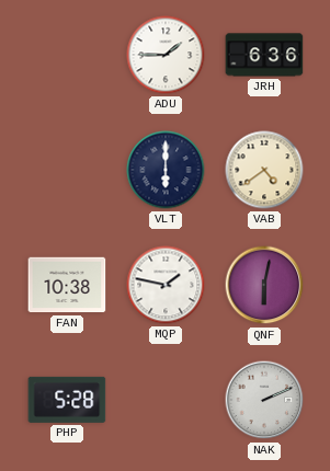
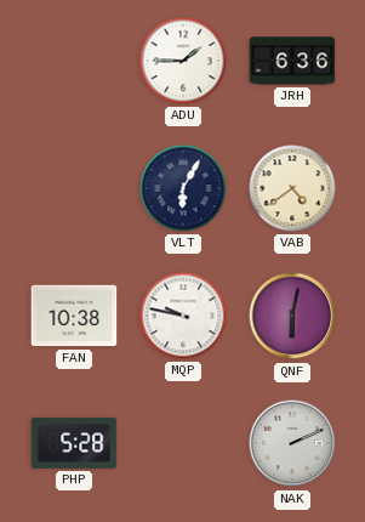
VLT: 6:00 -> 6:05 (183, 188)
MQP: 1:47 -> 9:47 (183, 316)
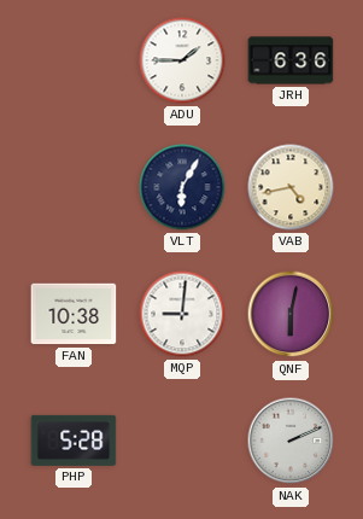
VAB: 4:39 -> 4:43 (291, 187)
MQP: 9:47 -> 9:01 (182, 314)
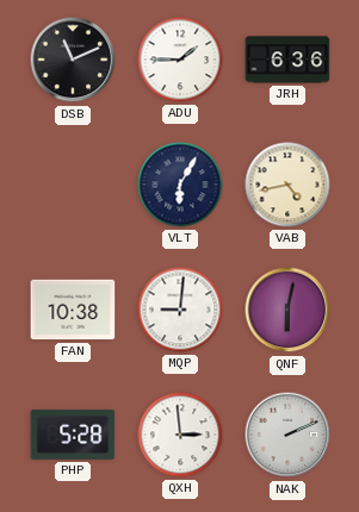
DSB: none -> 11:11 (73, 60)
QXH: none -> 2:59 (180, 435)
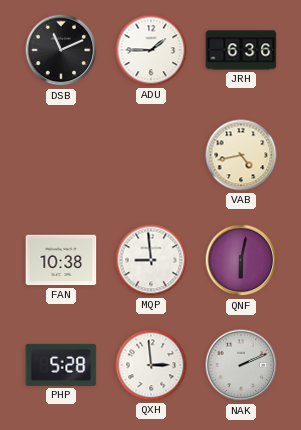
VLT: 6:05 -> none (180, 185)
MQP: 9:01 -> 8:59 (151, 260)
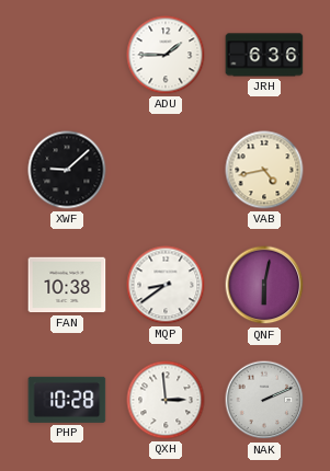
DSB: 11:11 -> none (61, 50)
XWF: none -> 9:08 (67, 170)
MQP: 8:59 -> 8:39 (166, 285)
PHP: 5:28 -> 10:28 (67, 400)
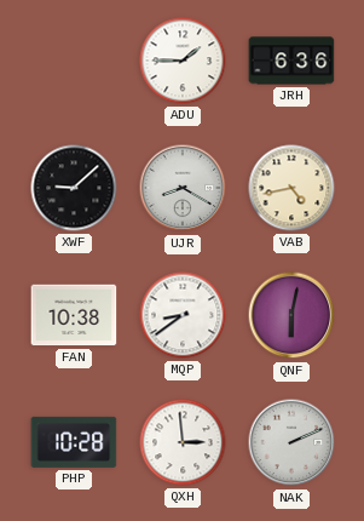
UJR: none -> 8:20 (183, 188)
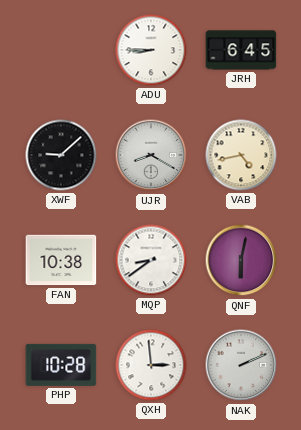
ADU: 1:45 -> 8:45 (151, 50)
JRH: 6:36 -> 6:45 (241, 50)
